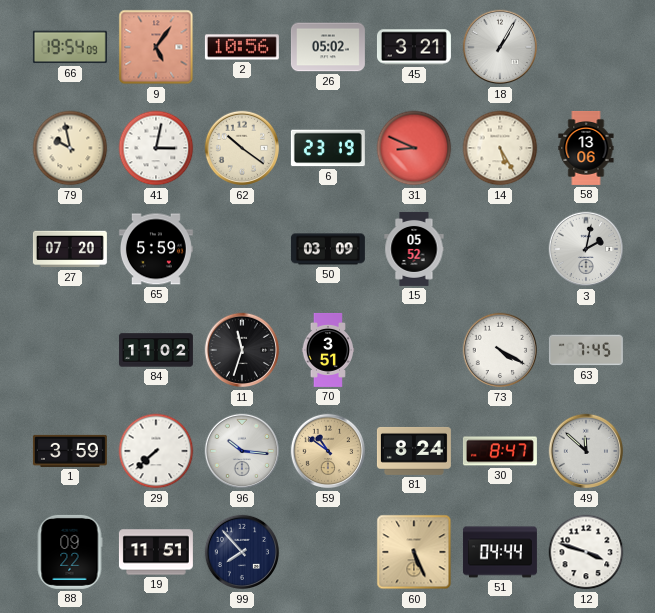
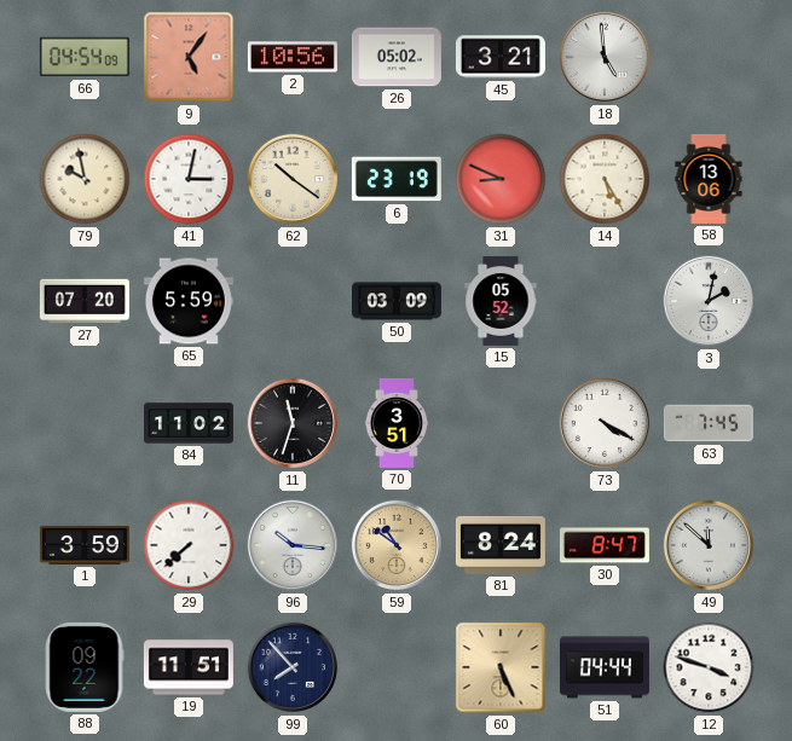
66: 19:54 -> 04:54 (85, 57)
18: 1:05 -> 4:59 (605, 57)
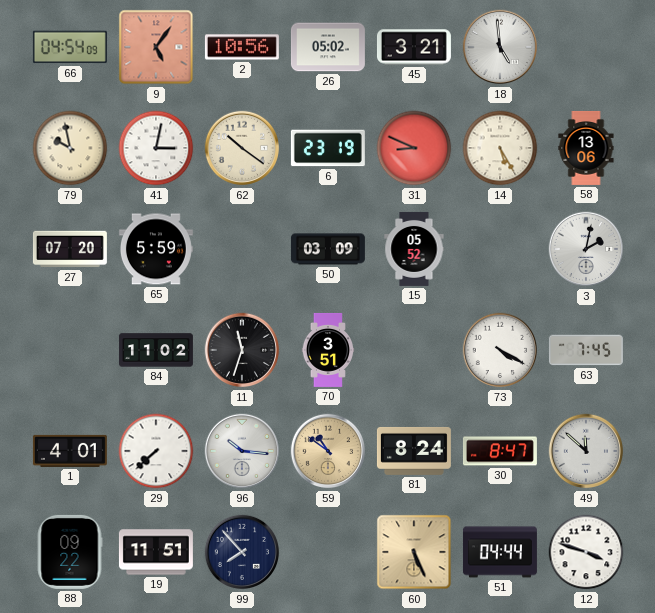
1: 3:59 -> 4:01 (70, 451)
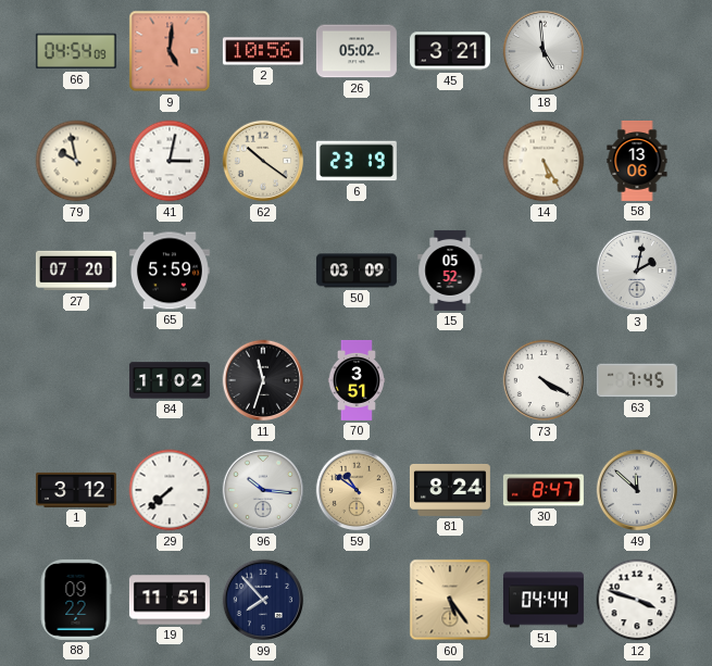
9: 5:06 -> 5:01 (170, 51)
31: 8:49 -> none (414, 148)
1: 4:01 -> 3:12 (76, 490)
60: 5:26 -> 5:24 (450, 600)
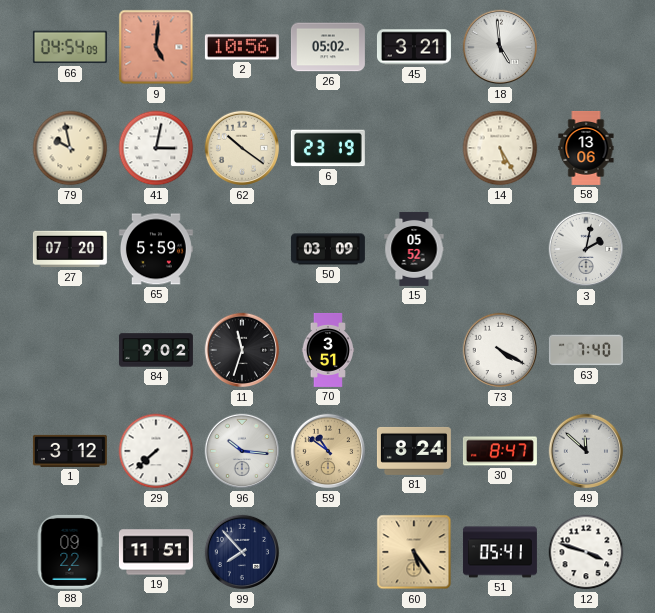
84: 11:02 -> 9:02 (156, 350)
63: 7:45 -> 7:40 (586, 350)
51: 04:44 -> 05:41 (500, 552)
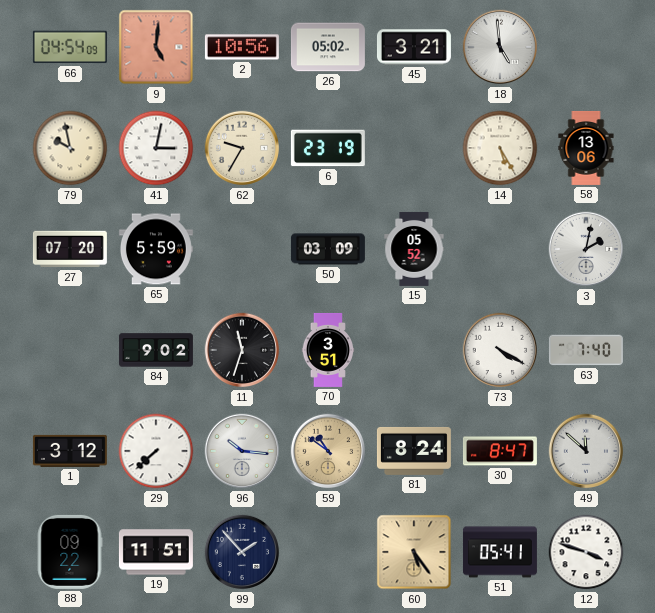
62: 10:21 -> 9:35 (242, 148)
99: 7:53 -> 1:53 (242, 552)
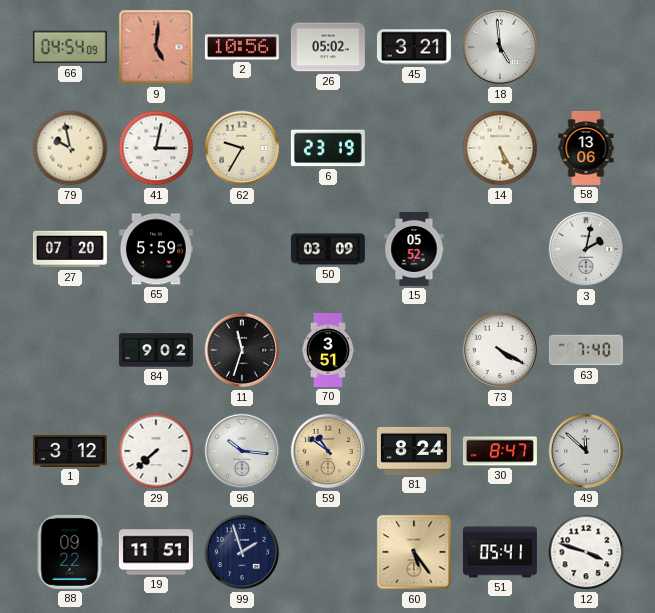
99: 1:53 -> 1:57 (242, 552)
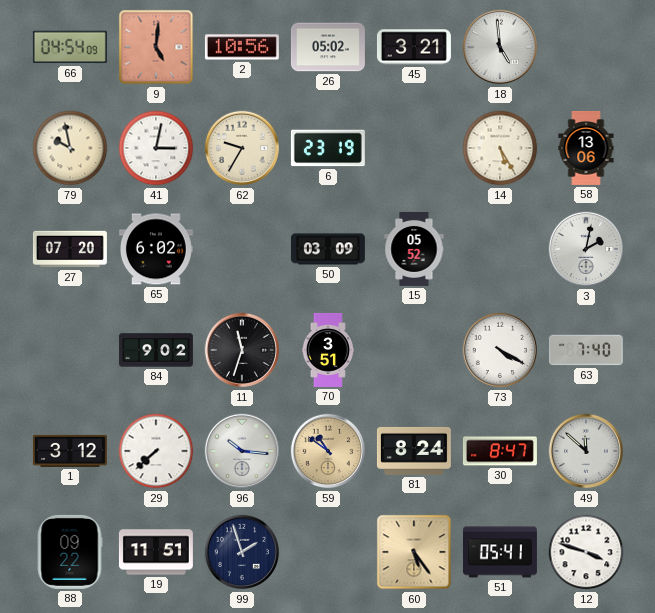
65: 5:59 -> 6:02 (156, 249)
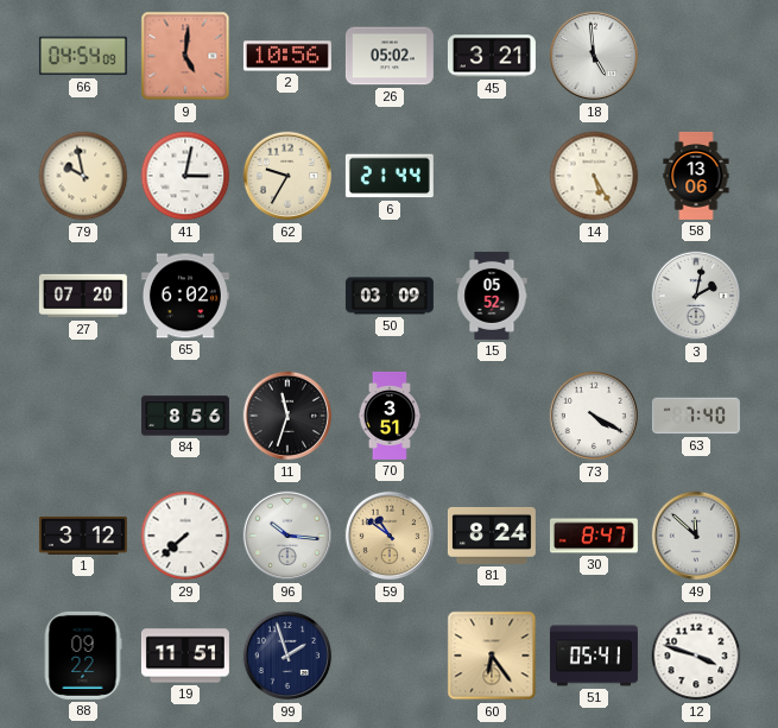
6: 23:19 -> 21:44 (390, 176)
84: 9:02 -> 8:56 (185, 416)
60: 5:24 -> 6:24 (492, 656)
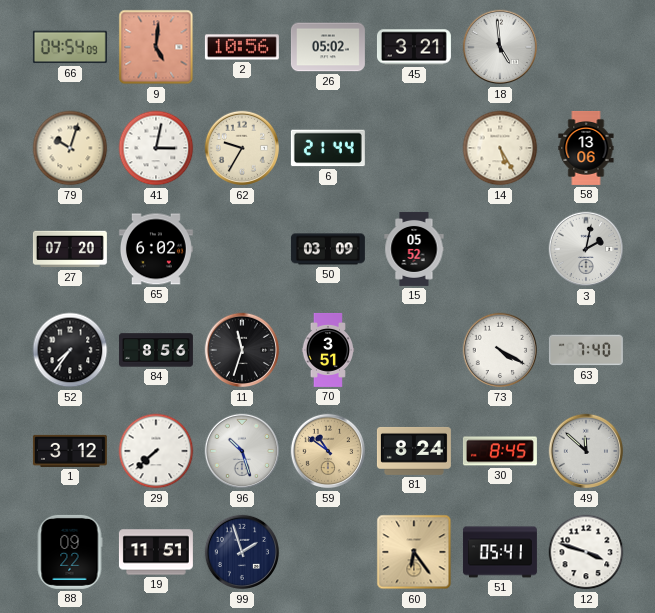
79: 9:58 -> 10:03 (70, 148)
52: none -> 7:36 (70, 350)
96: 10:16 -> 10:27 (242, 451)
30: 8:47 -> 8:45 (500, 451)
